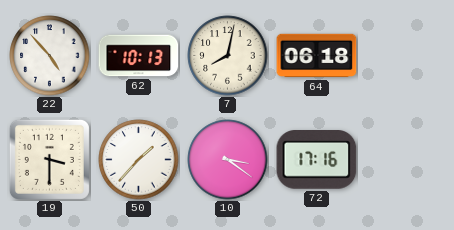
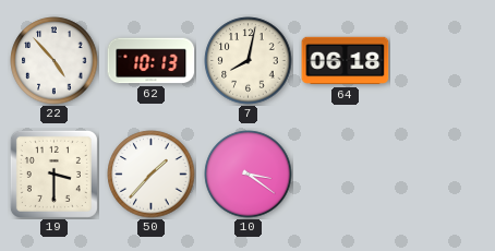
72: 17:16 -> none (317, 160)
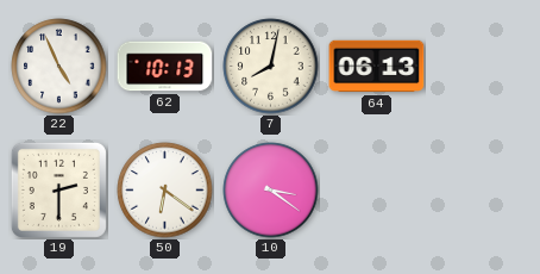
22: 4:53 -> 4:56 (59, 67)
64: 06:18 -> 06:13 (377, 67)
19: 3:30 -> 2:30 (58, 189)
50: 1:37 -> 6:21 (165, 191)
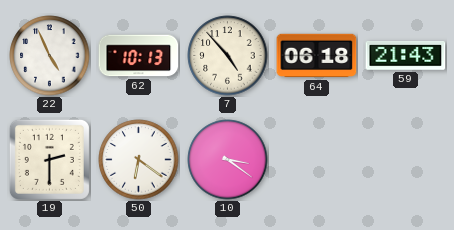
7: 8:02 -> 4:53 (228, 56)
64: 06:13 -> 06:18 (317, 56)
59: none -> 21:43 (406, 56)
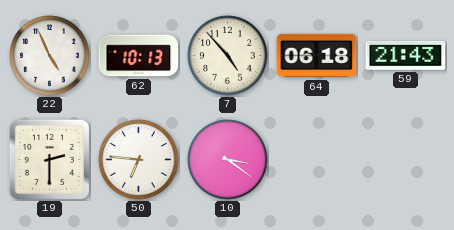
50: 6:21 -> 6:46 (139, 160)
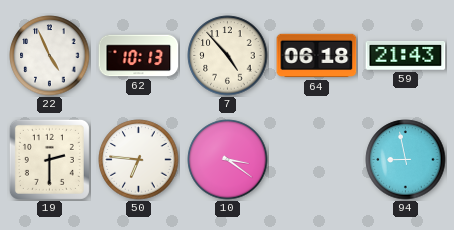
94: none -> 8:58 (406, 160)
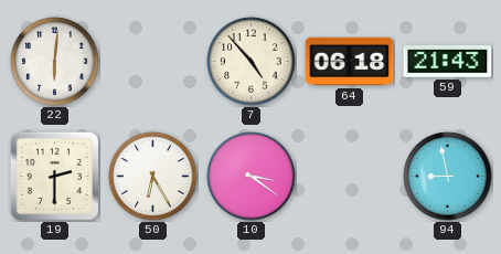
22: 4:56 -> 6:01 (55, 62)
62: 10:13 -> none (139, 56)
50: 6:46 -> 6:25 (153, 177)
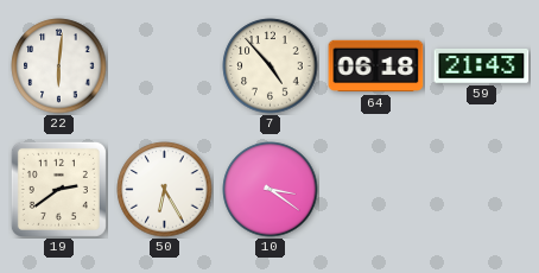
19: 2:30 -> 2:39 (58, 189)
94: 8:58 -> none (448, 177)
